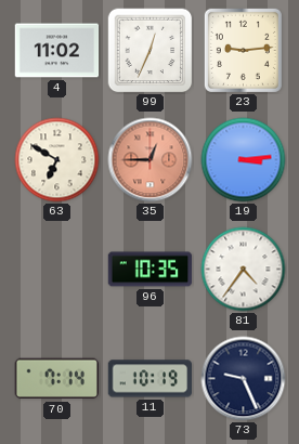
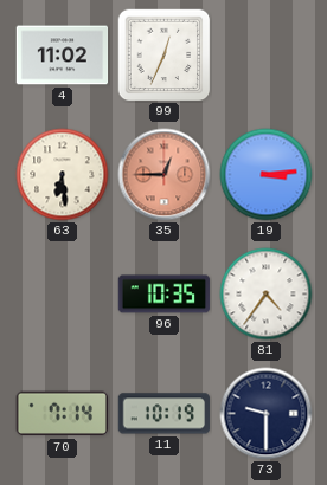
23: 9:14 -> none (243, 50)
63: 6:50 -> 6:29 (63, 175)
73: 9:26 -> 9:30 (267, 414)
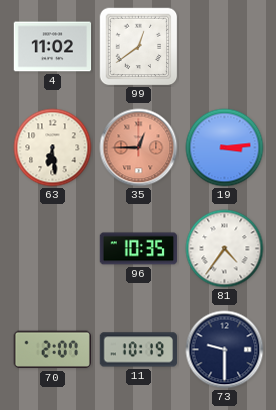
99: 12:34 -> 12:39 (139, 47)
70: 7:14 -> 2:07 (52, 350)
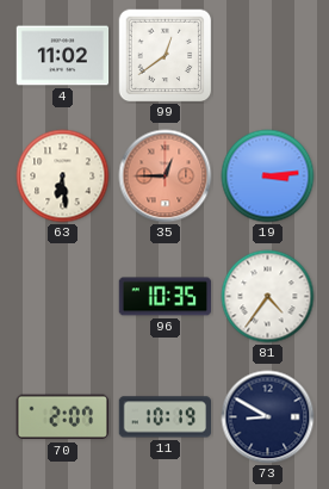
73: 9:30 -> 8:50 (268, 417)
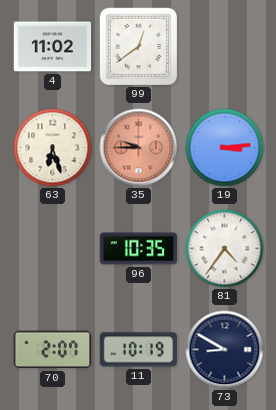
63: 6:29 -> 6:27 (53, 148)
35: 12:45 -> 9:45 (139, 148)
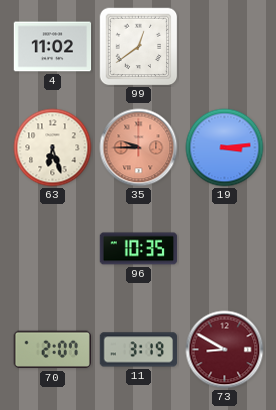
81: 4:36 -> none (225, 249)
11: 10:19 -> 3:19 (138, 350)
73 dial: navy -> burgundy (225, 350)
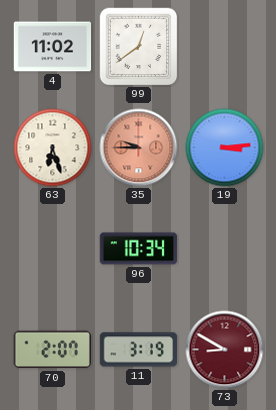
96: 10:35 -> 10:34 (139, 249)
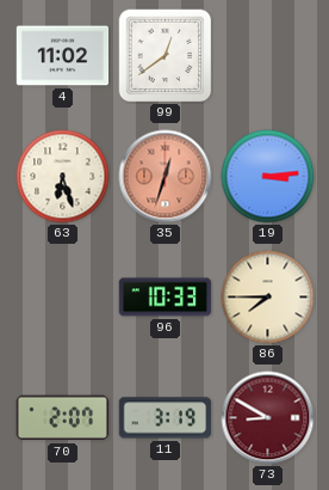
35: 9:45 -> 12:33 (166, 177)
96: 10:34 -> 10:33 (166, 298)
86: none -> 7:45 (268, 298)
